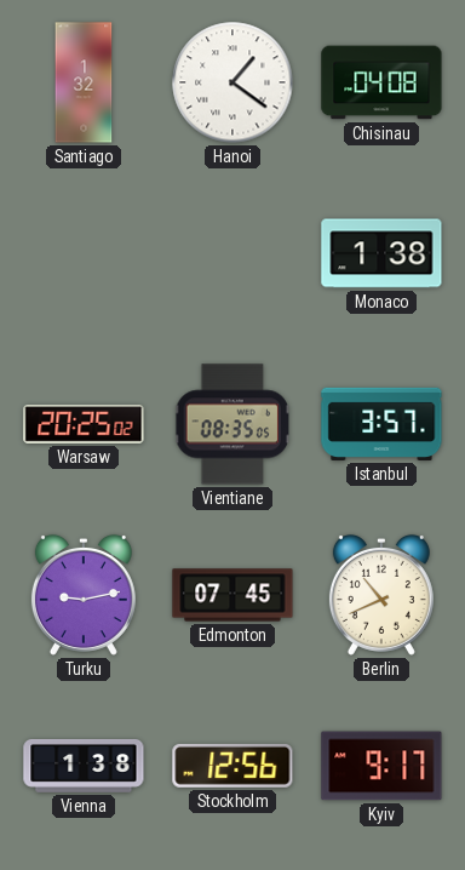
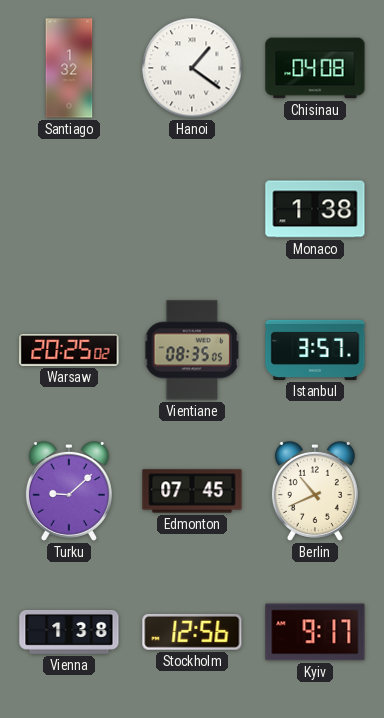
Turku: 9:13 -> 9:08 (69, 491)
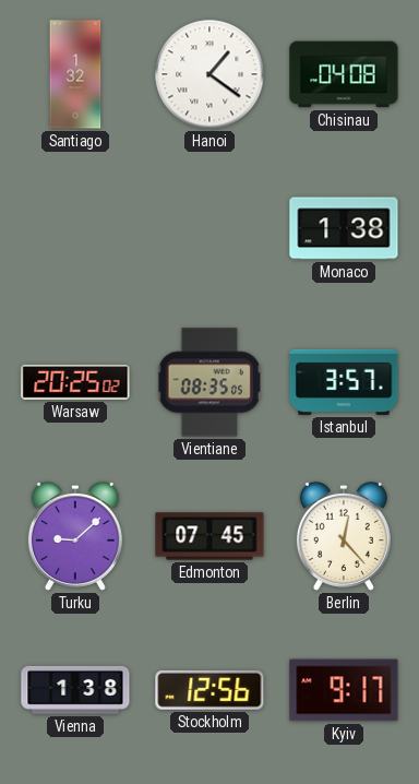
Berlin: 10:41 -> 12:23 (344, 536)
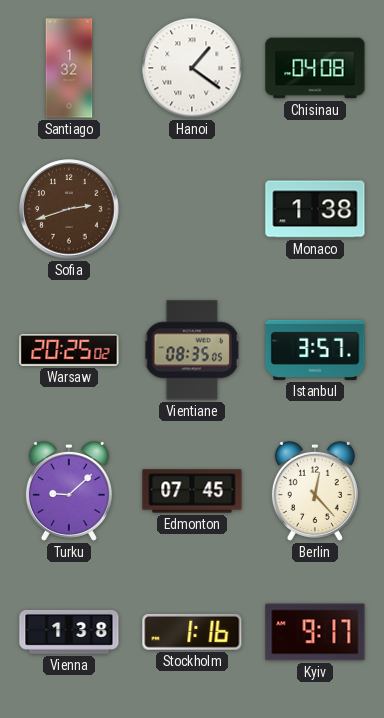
Sofia: none -> 2:42 (69, 209)
Stockholm: 12:56 -> 1:16 (192, 632)
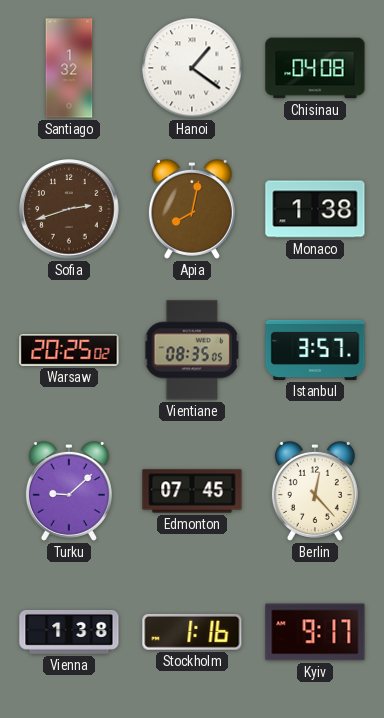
Apia: none -> 8:02 (192, 209)
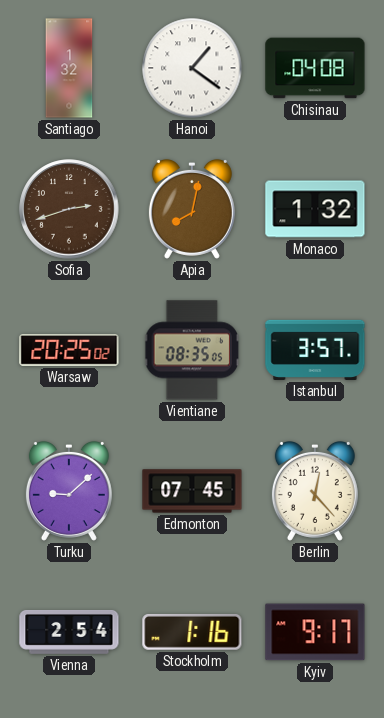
Monaco: 1:38 -> 1:32 (315, 209)
Vienna: 1:38 -> 2:54 (69, 632)
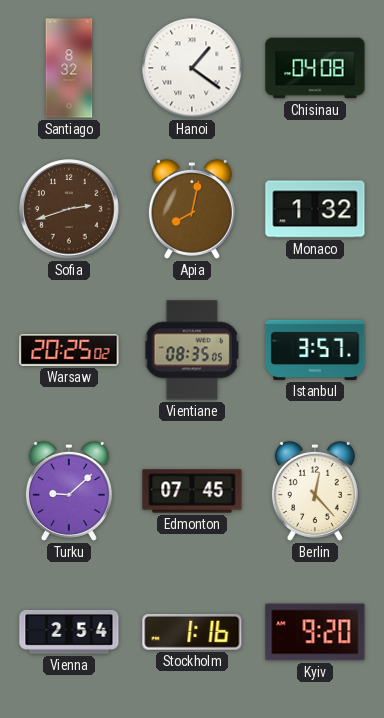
Santiago: 1:32 -> 8:32 (69, 68)
Kyiv: 9:17 -> 9:20 (315, 632)
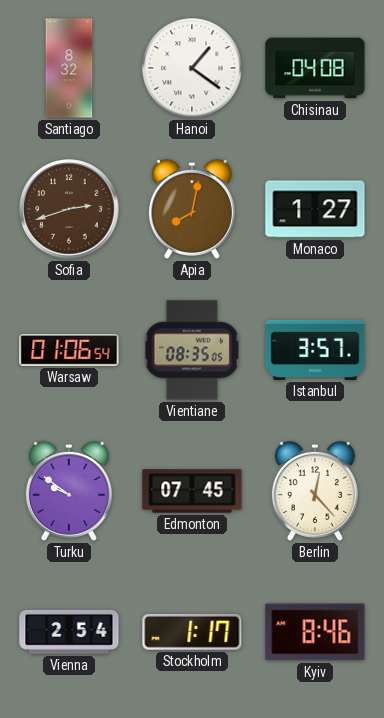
Monaco: 1:32 -> 1:27 (315, 209)
Warsaw: 20:25 -> 01:06 (69, 351)
Turku: 9:08 -> 9:51 (69, 491)
Stockholm: 1:16 -> 1:17 (192, 632)
Kyiv: 9:20 -> 8:46 (315, 632)
